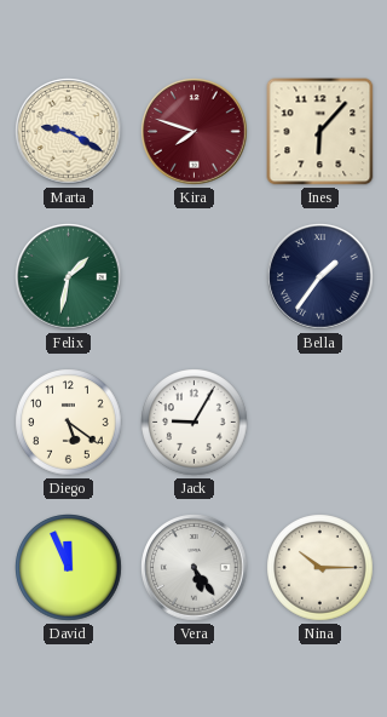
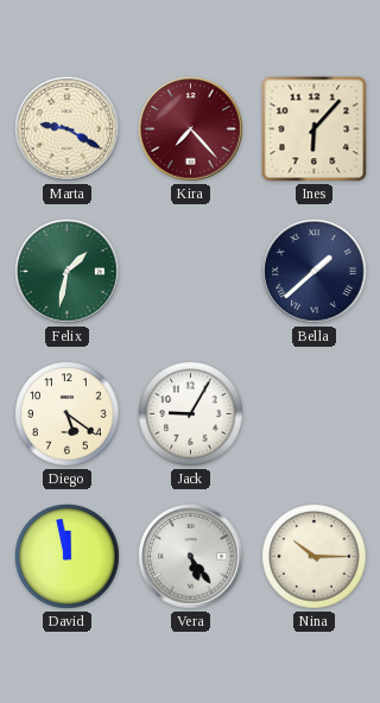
Kira: 7:48 -> 7:23 (191, 129)
Bella: 1:36 -> 1:38 (315, 272)
David: 11:56 -> 11:58 (68, 557)
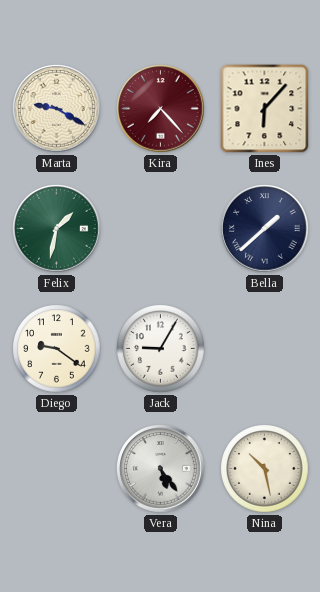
Diego: 5:21 -> 9:21 (57, 349)
David: 11:58 -> none (68, 557)
Nina: 10:15 -> 10:28 (265, 469)
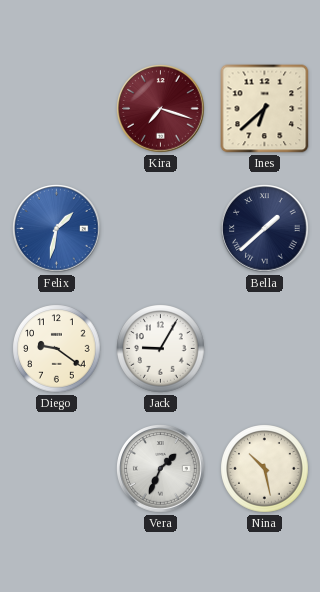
Marta: 9:20 -> none (57, 109)
Kira: 7:23 -> 7:18 (161, 109)
Ines: 6:07 -> 6:38 (265, 109)
Felix dial: green -> blue (57, 229)
Vera: 5:24 -> 1:34 (161, 469)
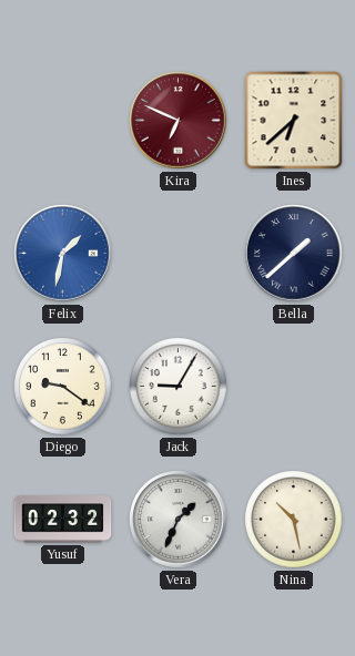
Kira: 7:18 -> 6:49 (179, 121)
Yusuf: none -> 02:32 (63, 520)
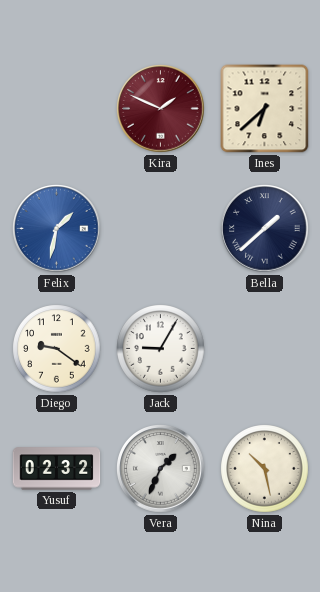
Kira: 6:49 -> 1:49 (161, 109)
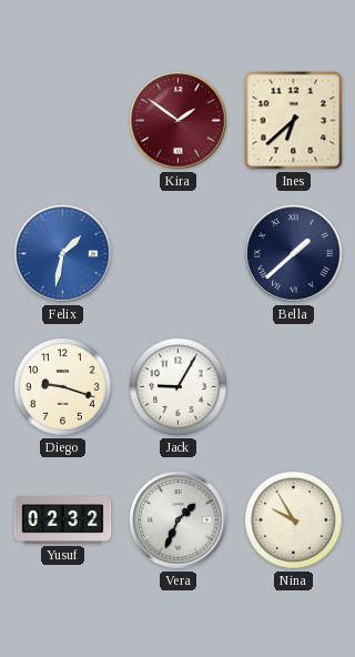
Kira: 1:49 -> 1:51 (179, 121)
Diego: 9:21 -> 9:18 (63, 387)
Nina: 10:28 -> 9:55 (294, 520)
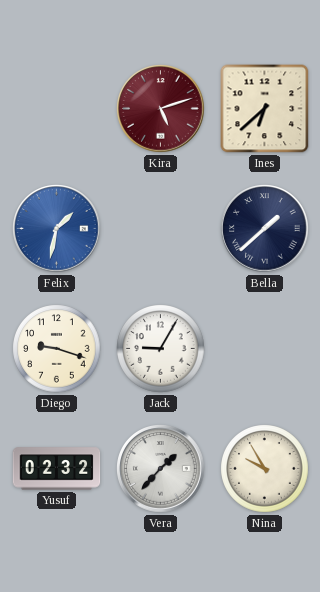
Kira: 1:51 -> 5:12 (161, 109)
Vera: 1:34 -> 1:37 (161, 469)
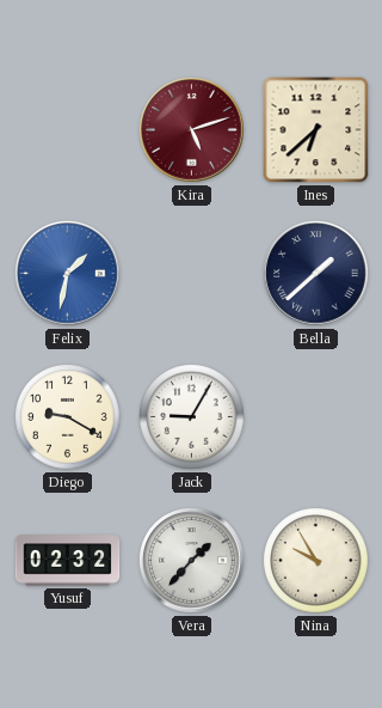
Diego: 9:18 -> 9:20 (68, 417)
